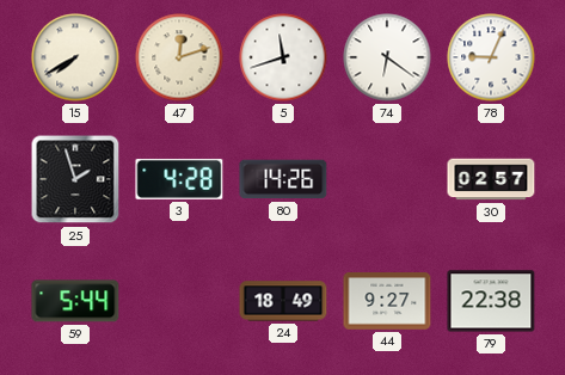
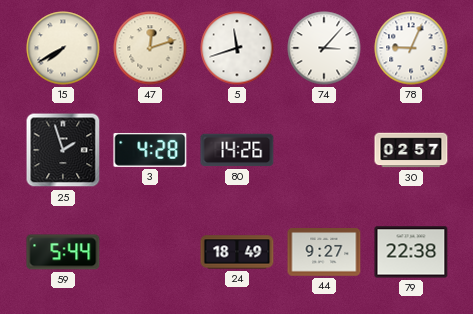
74: 6:21 -> 3:07 (324, 48)
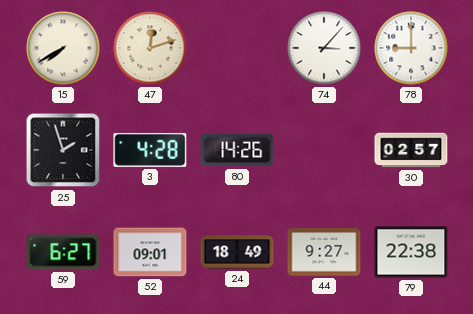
5: 11:42 -> none (237, 48)
78: 9:04 -> 9:00 (411, 48)
59: 5:44 -> 6:27 (63, 252)
52: none -> 09:01 (150, 252)
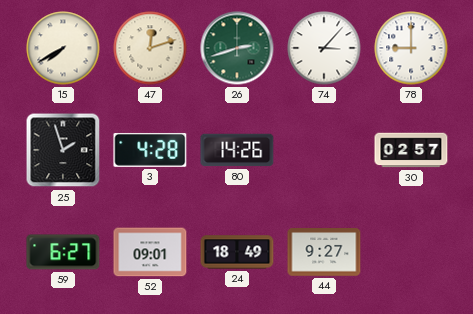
26: none -> 2:42 (237, 48)
79: 22:38 -> none (411, 252)
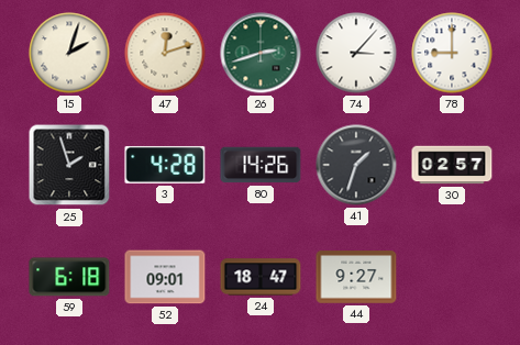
15: 7:40 -> 2:03 (69, 53)
41: none -> 1:33 (356, 165)
59: 6:27 -> 6:18 (69, 277)
24: 18:49 -> 18:47 (261, 277)
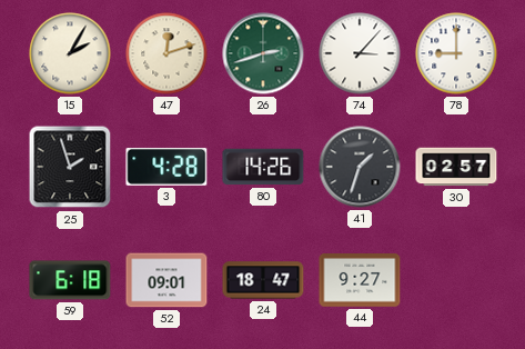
15: 2:03 -> 2:05 (70, 53)
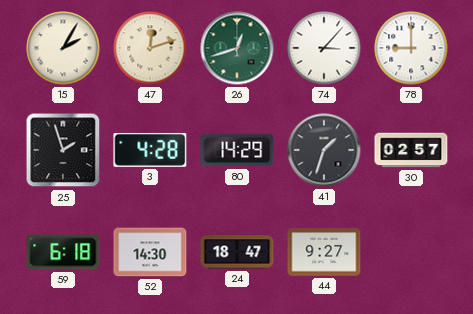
26: 2:42 -> 12:42 (237, 48)
80: 14:26 -> 14:29 (237, 150)
52: 09:01 -> 14:30 (150, 252)
